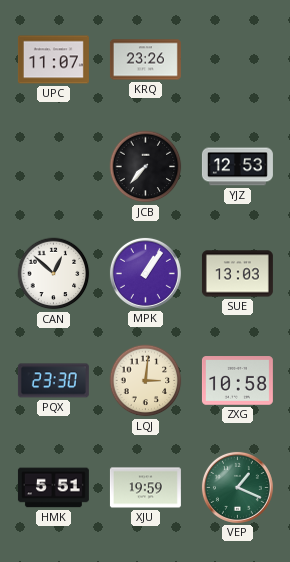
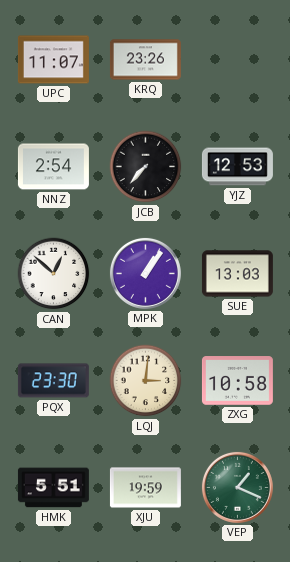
NNZ: none -> 2:54 (53, 167)
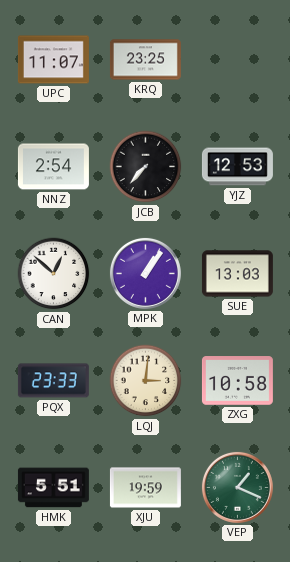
KRQ: 23:26 -> 23:25 (145, 60)
PQX: 23:30 -> 23:33 (53, 381)
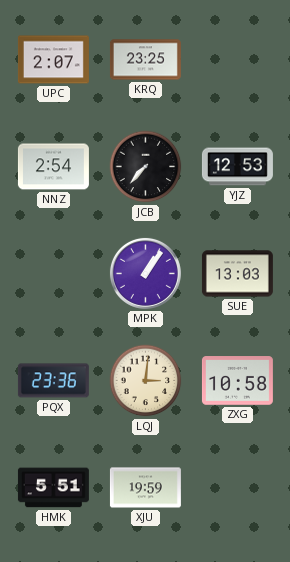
UPC: 11:07 -> 2:07 (53, 60)
CAN: 12:52 -> none (54, 274)
PQX: 23:33 -> 23:36 (53, 381)
VEP: 1:19 -> none (237, 487)
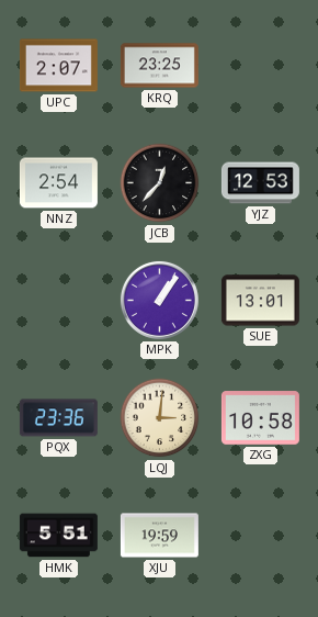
JCB: 7:37 -> 12:37 (160, 183)
SUE: 13:03 -> 13:01 (260, 301)
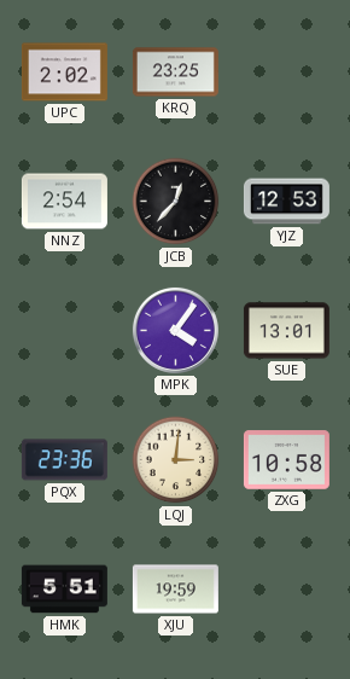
UPC: 2:07 -> 2:02 (64, 72)
MPK: 1:06 -> 4:06 (175, 330)
